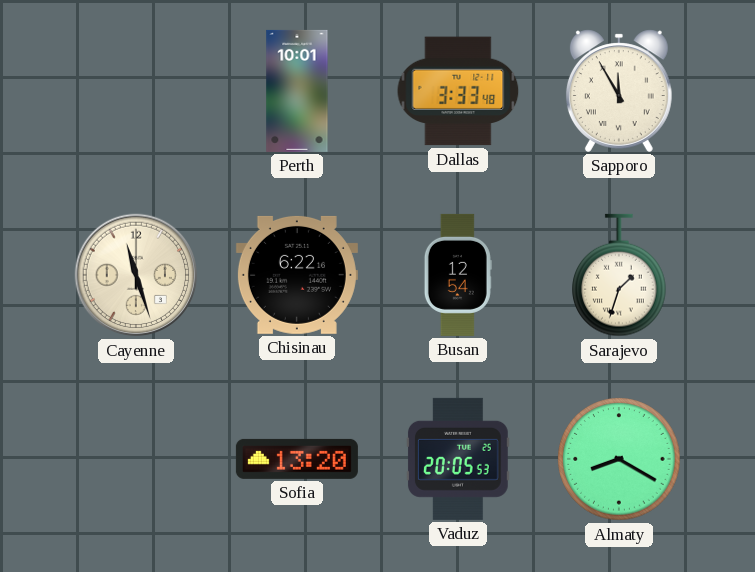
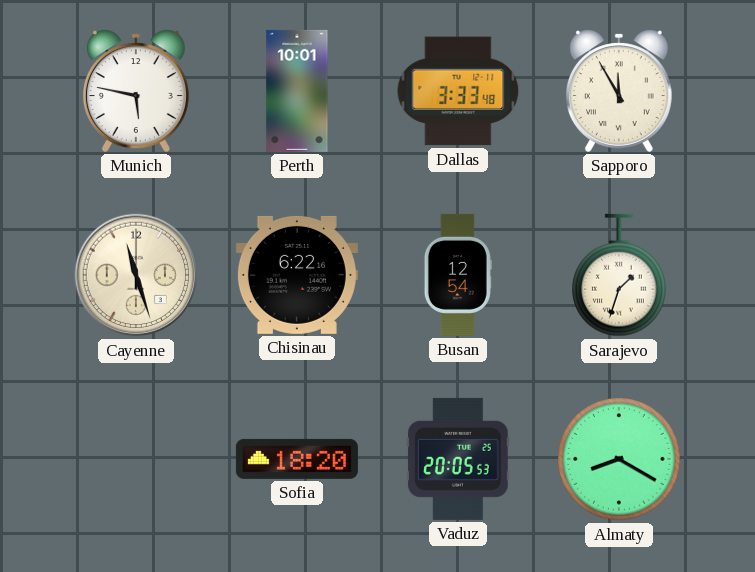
Munich: none -> 5:47 (136, 91)
Sofia: 13:20 -> 18:20 (297, 459)
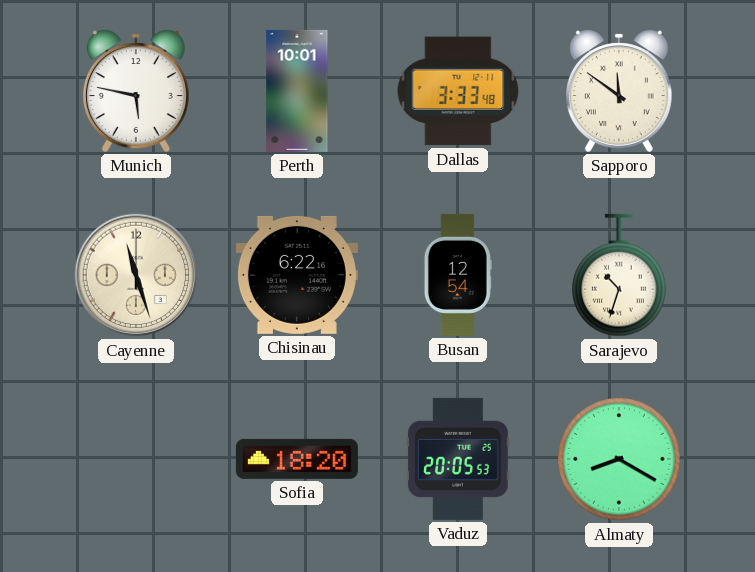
Sapporo: 11:55 -> 11:51 (619, 91)
Sarajevo: 1:33 -> 10:33 (619, 275)
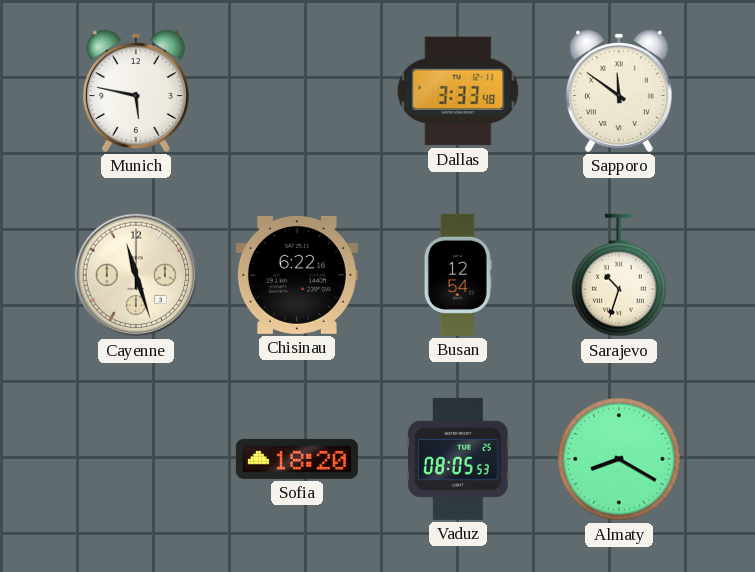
Perth: 10:01 -> none (297, 91)
Vaduz: 20:05 -> 08:05 (458, 459)
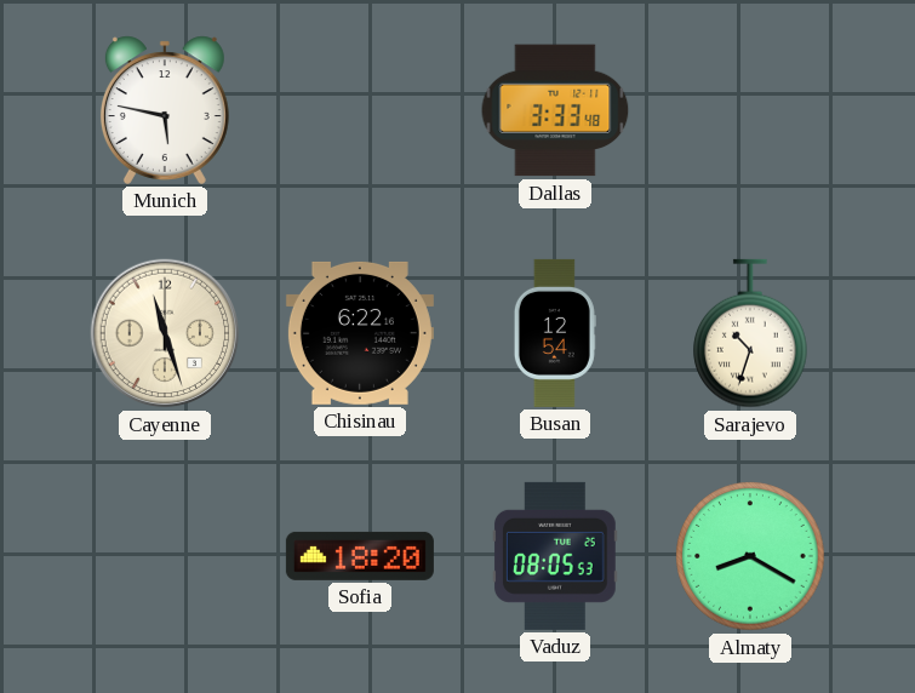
Sapporo: 11:51 -> none (619, 91)
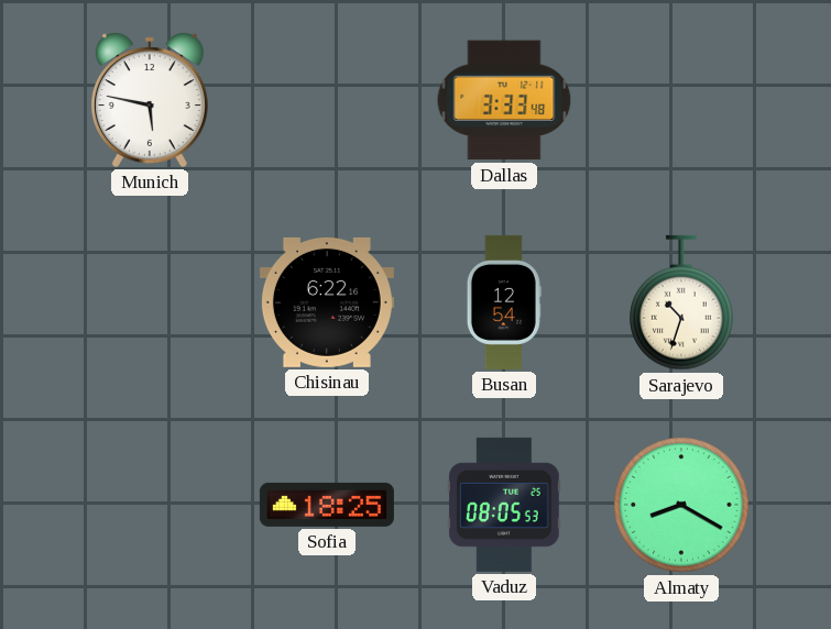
Cayenne: 11:27 -> none (165, 333)
Sofia: 18:20 -> 18:25 (327, 505)
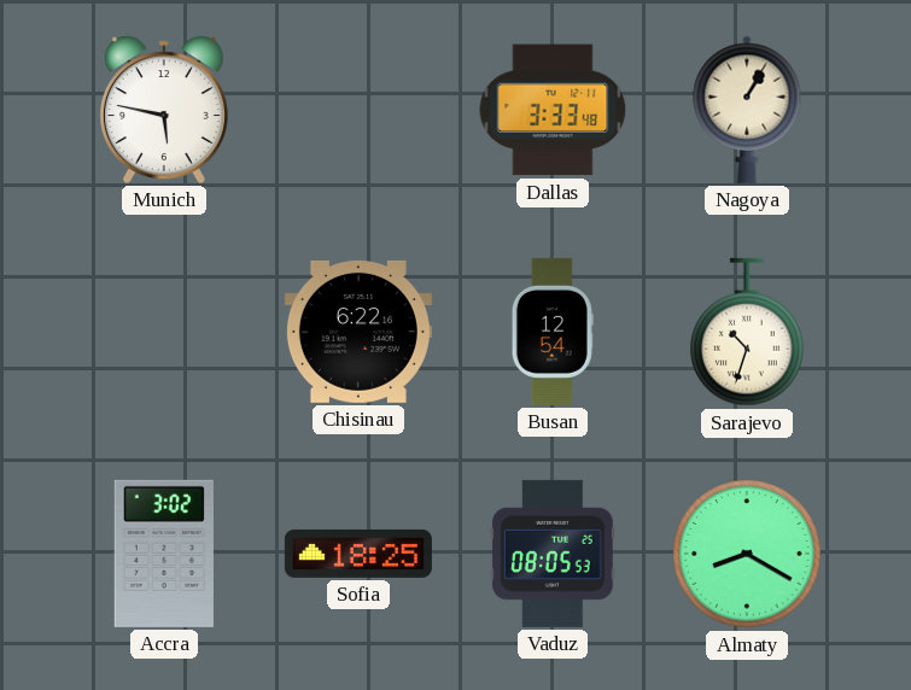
Nagoya: none -> 1:05 (747, 110)
Accra: none -> 3:02 (164, 554)
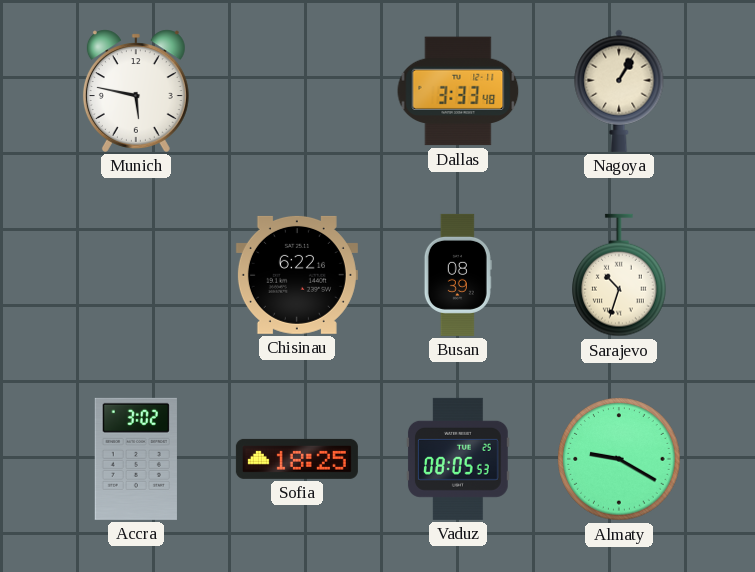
Busan: 12:54 -> 08:39 (458, 275)
Almaty: 8:20 -> 9:20 (619, 459)
